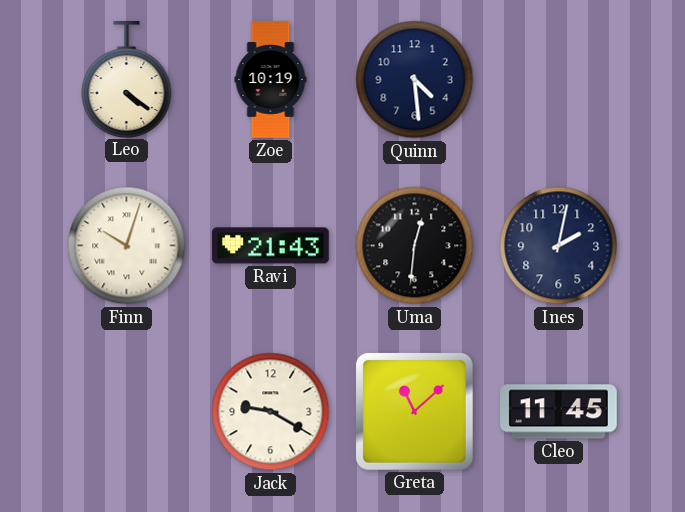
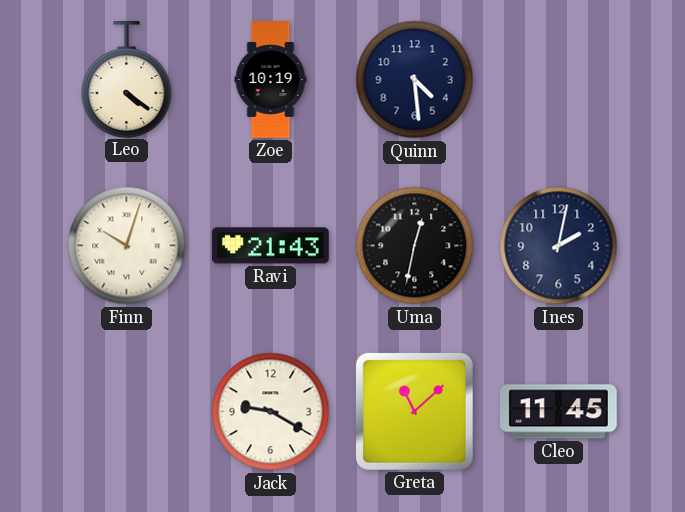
Uma: 12:31 -> 12:32 (415, 246)
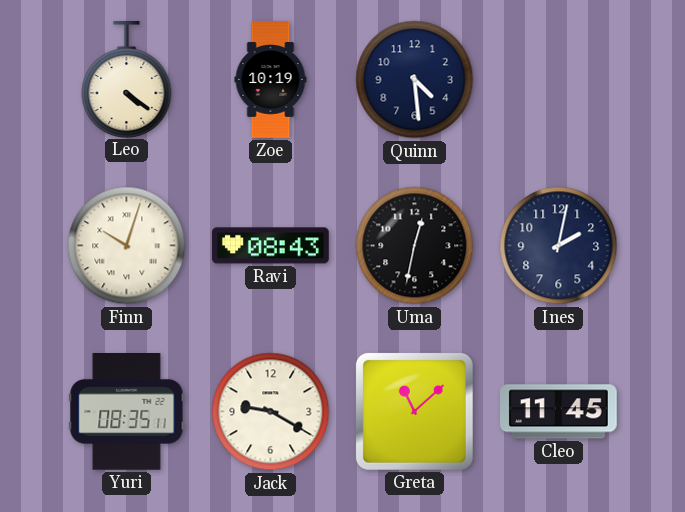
Ravi: 21:43 -> 08:43 (271, 246)
Yuri: none -> 08:35 (127, 412)
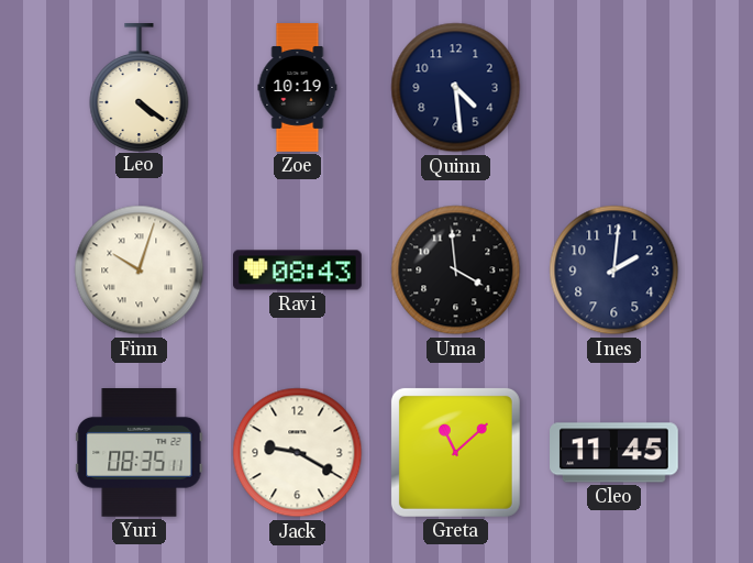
Uma: 12:32 -> 3:59 (456, 271)
Ines: 2:02 -> 2:01 (614, 271)
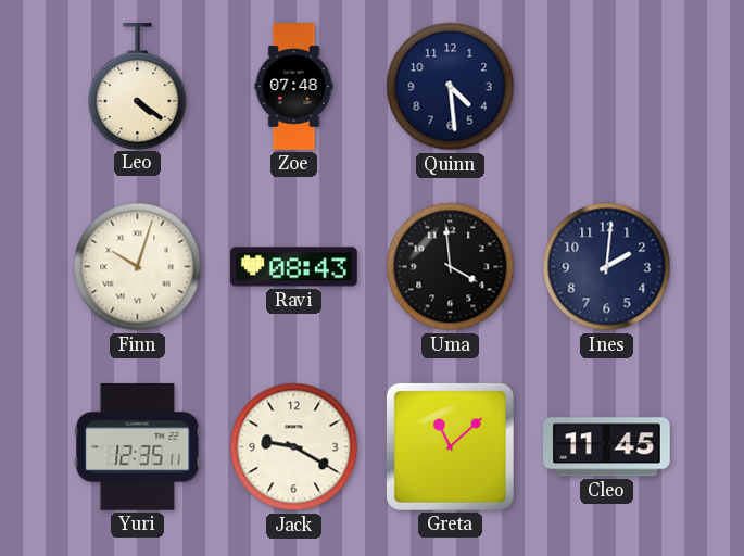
Zoe: 10:19 -> 07:48 (294, 87)
Yuri: 08:35 -> 12:35 (138, 447)
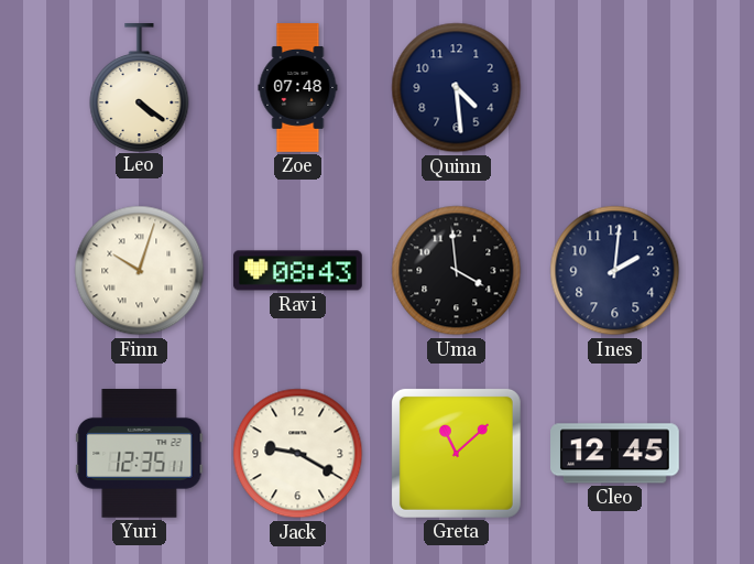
Cleo: 11:45 -> 12:45 (615, 454)
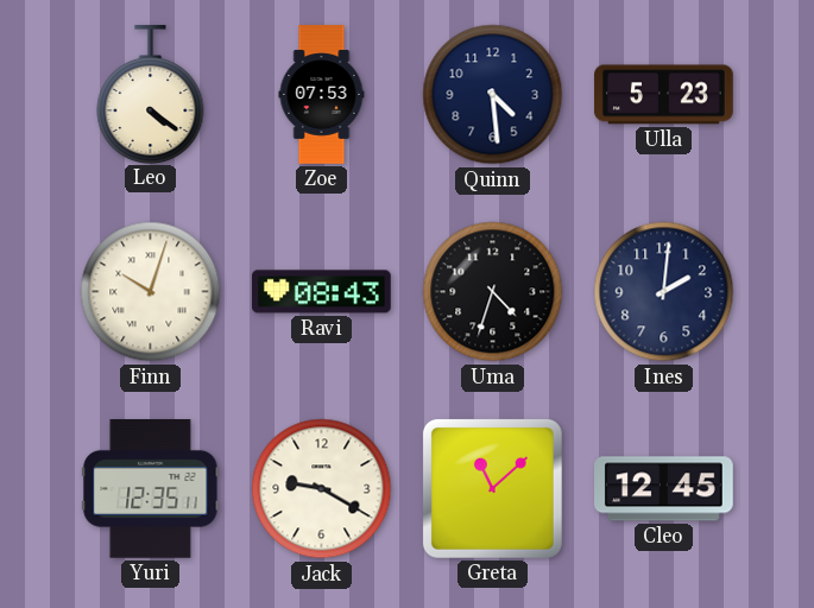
Zoe: 07:48 -> 07:53 (322, 95)
Ulla: none -> 5:23 (664, 95)
Uma: 3:59 -> 4:33 (493, 292)
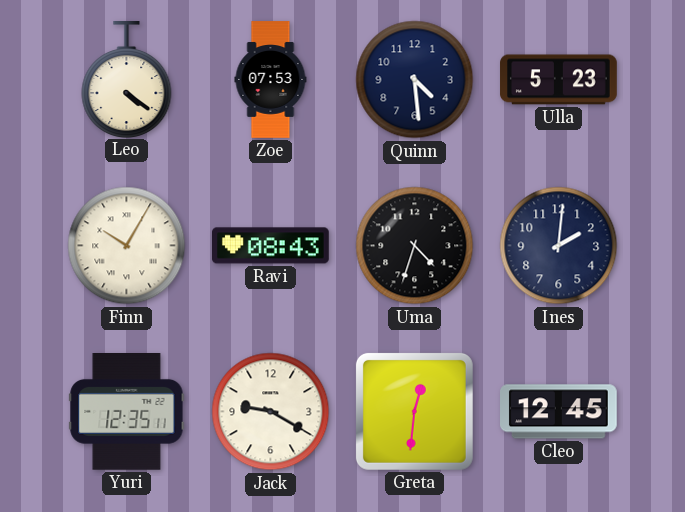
Finn: 10:03 -> 10:05 (127, 246)
Greta: 11:08 -> 12:31 (414, 411)
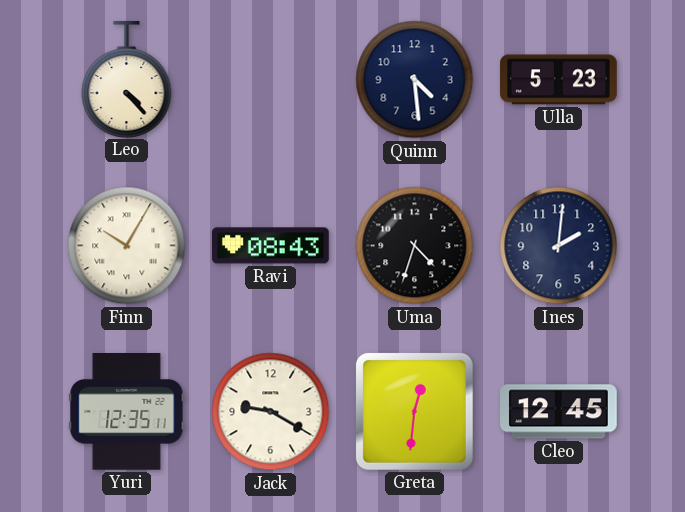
Leo: 4:21 -> 4:23 (127, 80)
Zoe: 07:53 -> none (271, 80)
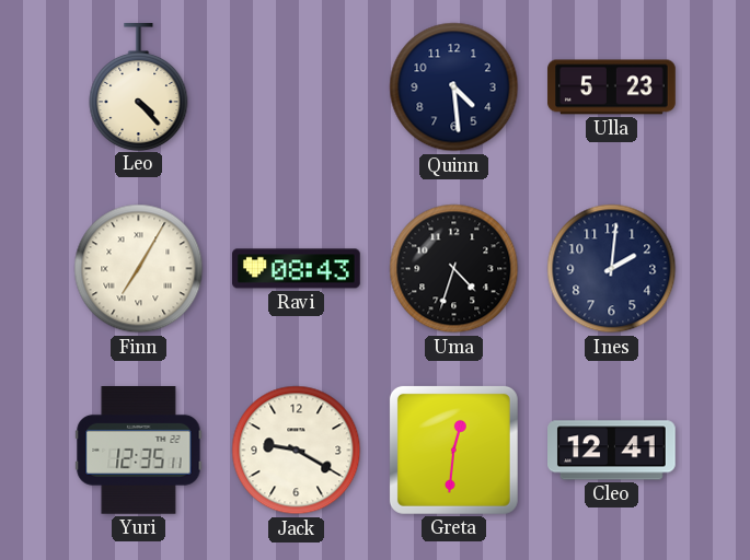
Finn: 10:05 -> 7:05 (139, 269)
Cleo: 12:45 -> 12:41 (612, 451)
